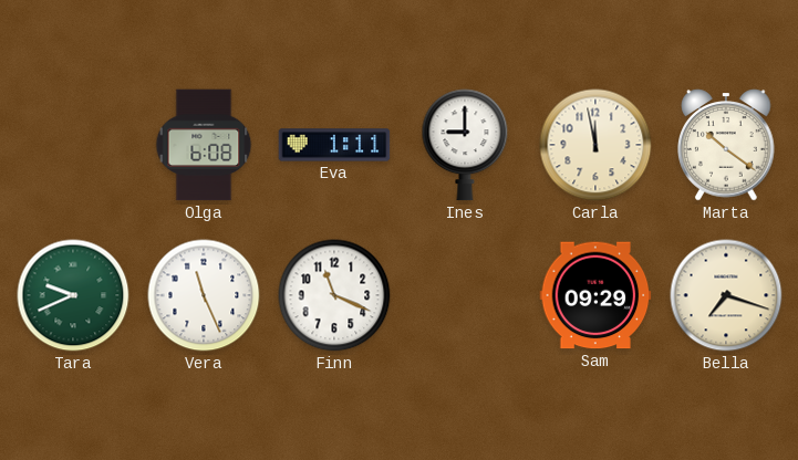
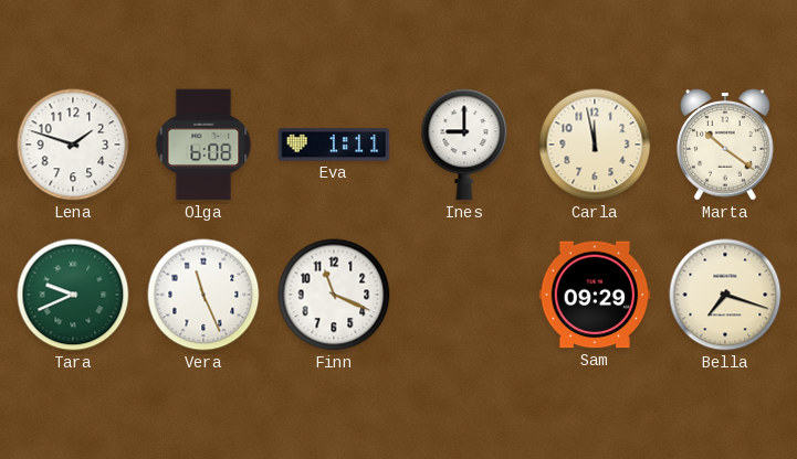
Lena: none -> 1:48 (73, 145)
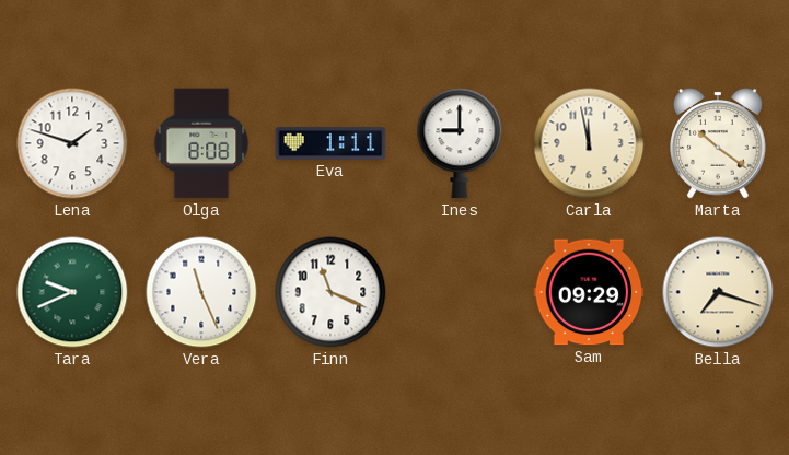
Olga: 6:08 -> 8:08 (201, 143)
